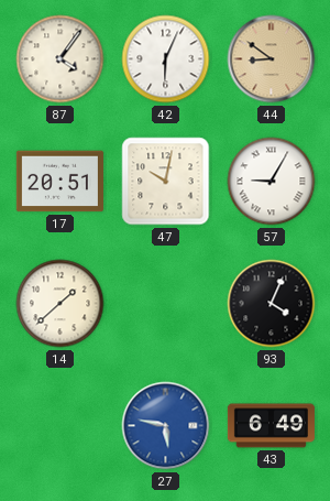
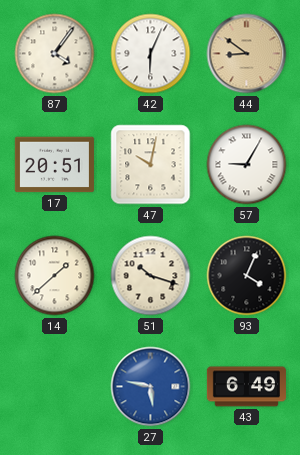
51: none -> 10:18 (151, 276)
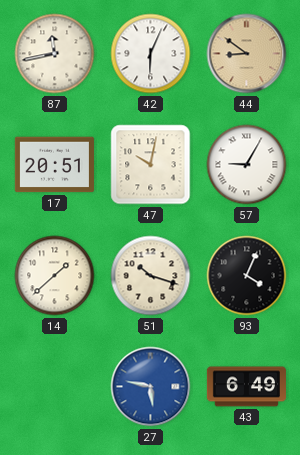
87: 4:06 -> 11:43 (55, 54)
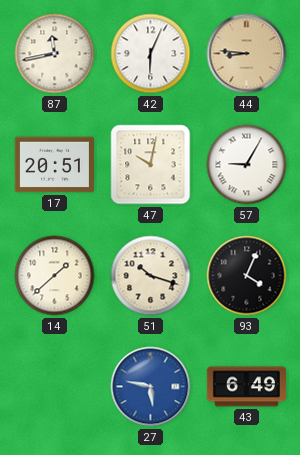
44: 8:51 -> 8:46 (247, 54)
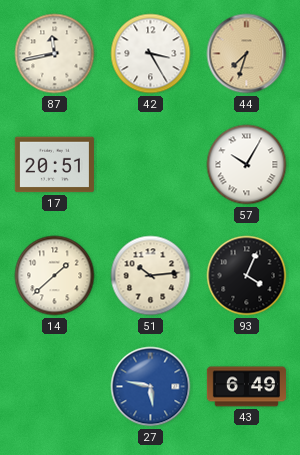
42: 6:04 -> 3:25 (151, 54)
44: 8:46 -> 7:33 (247, 54)
47: 10:02 -> none (151, 165)
57: 9:05 -> 10:05 (247, 165)
51: 10:18 -> 10:14 (151, 276)
